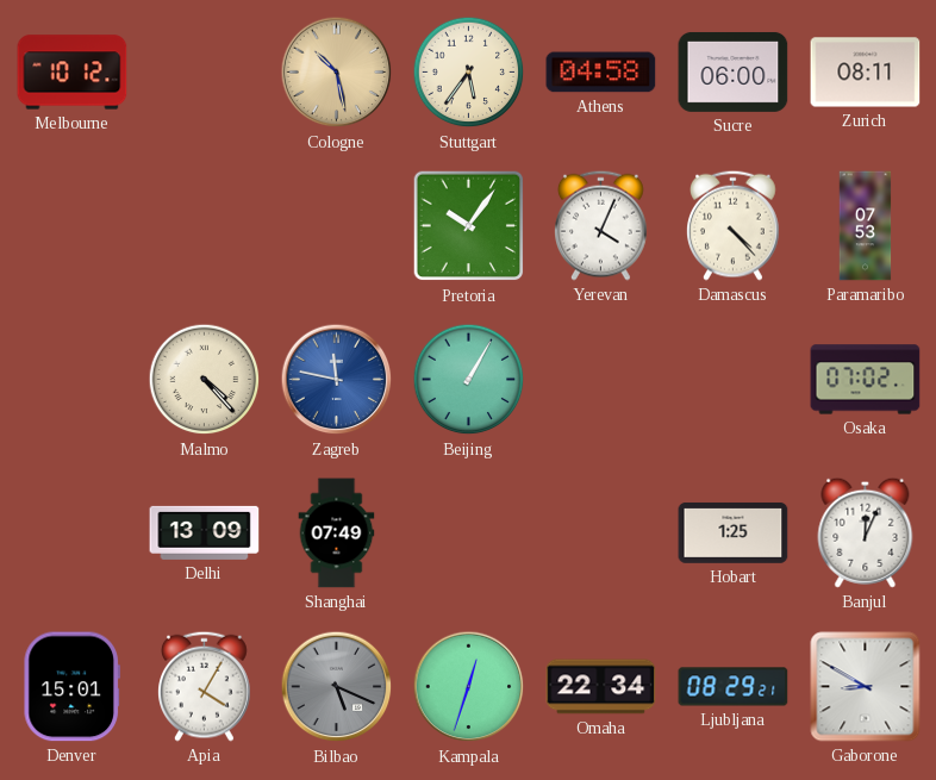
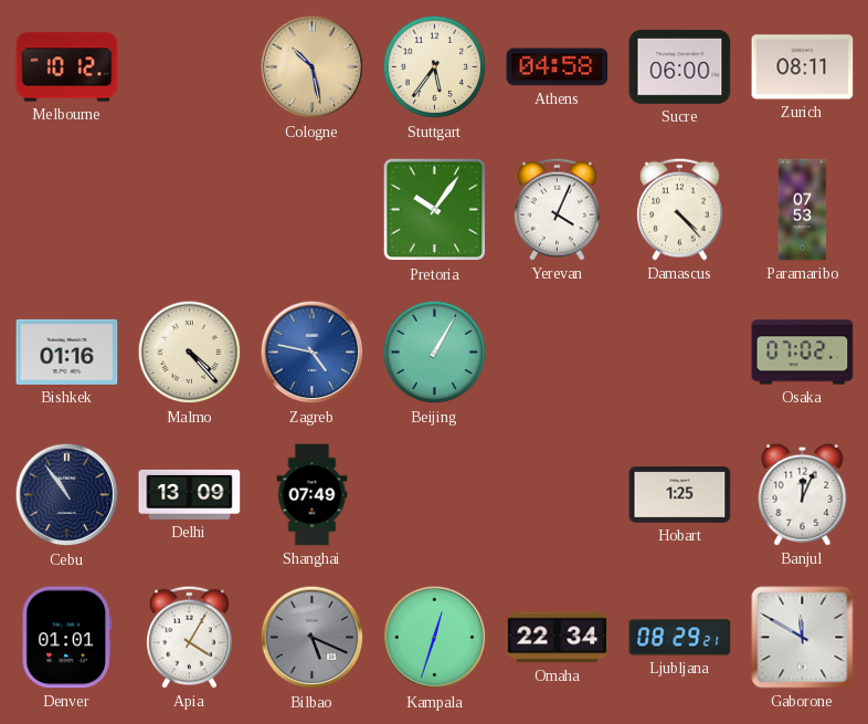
Bishkek: none -> 01:16 (67, 351)
Zagreb: 11:47 -> 4:47 (313, 353)
Cebu: none -> 10:54 (67, 495)
Denver: 15:01 -> 01:01 (66, 638)
Gaborone: 8:50 -> 11:50 (803, 638)
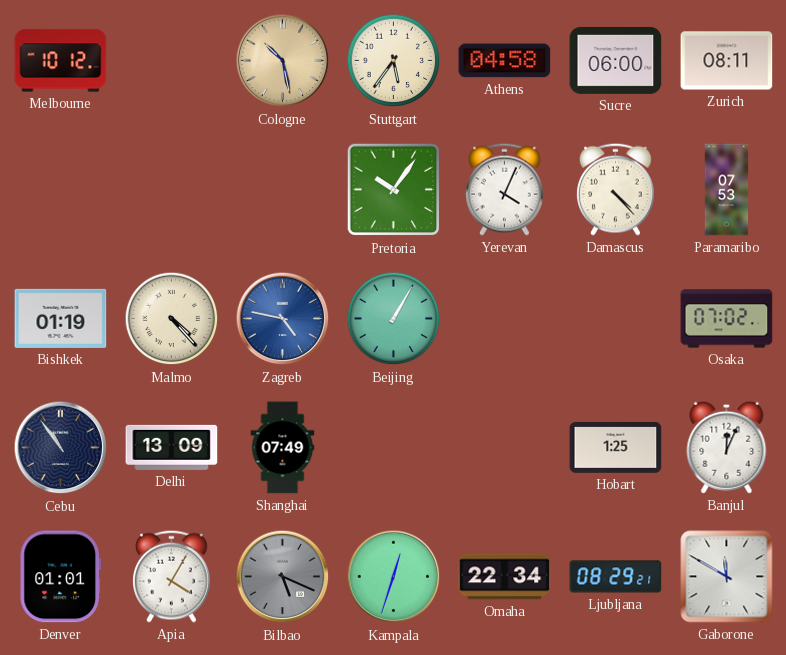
Bishkek: 01:16 -> 01:19 (61, 318)
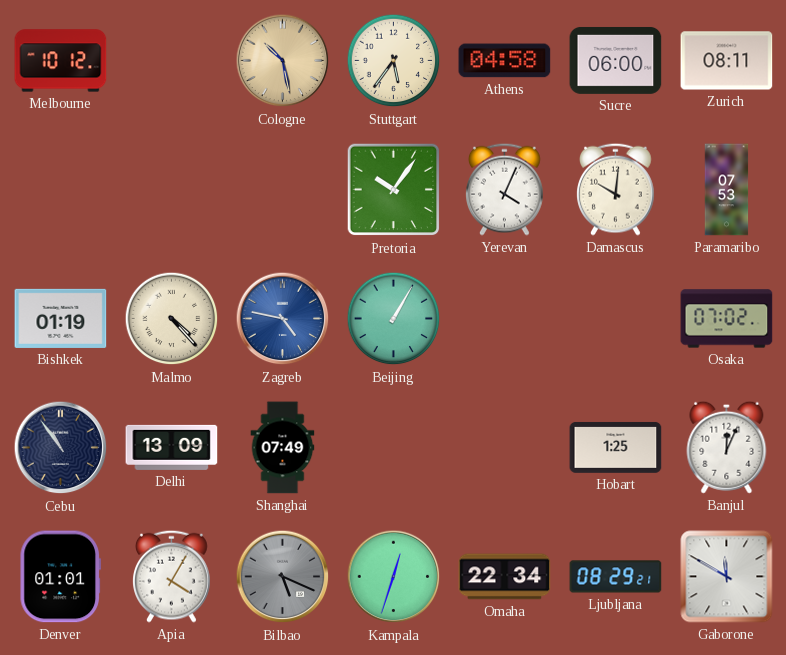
Damascus: 4:23 -> 10:01 (616, 189)
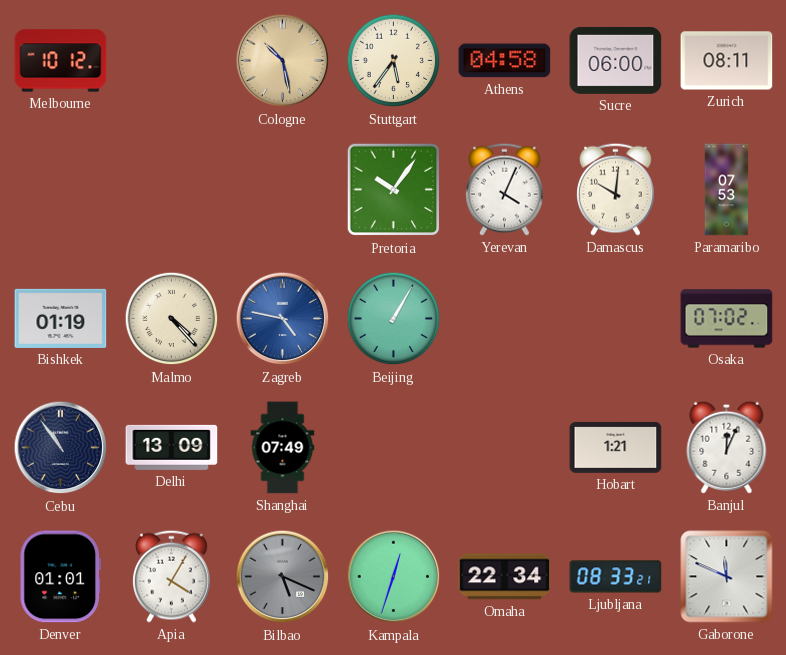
Hobart: 1:25 -> 1:21 (616, 447)
Ljubljana: 08:29 -> 08:33 (616, 577)
Gaborone: 11:50 -> 11:49 (727, 577)
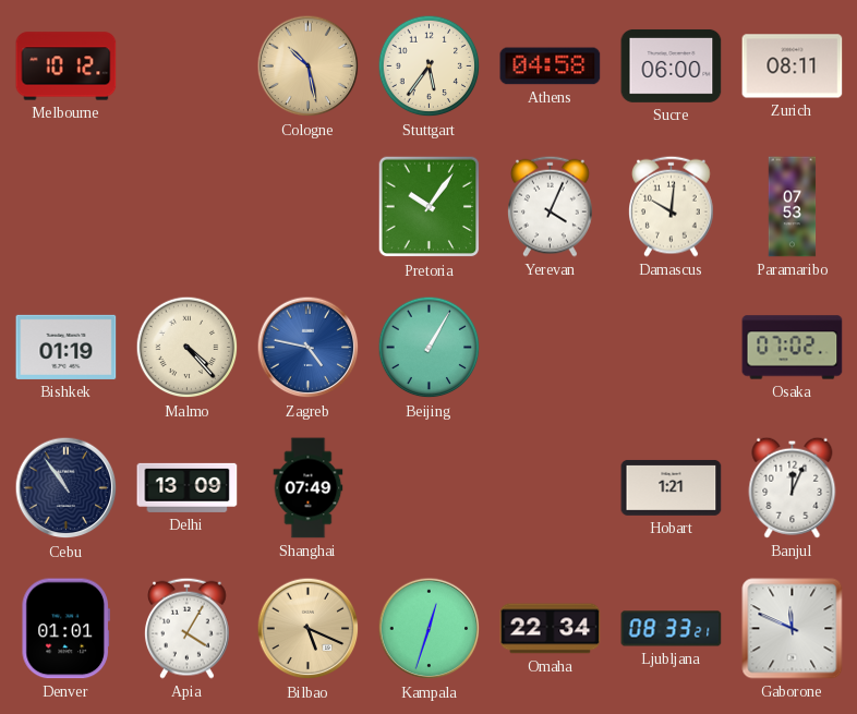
Bilbao dial: grey -> champagne (309, 629)
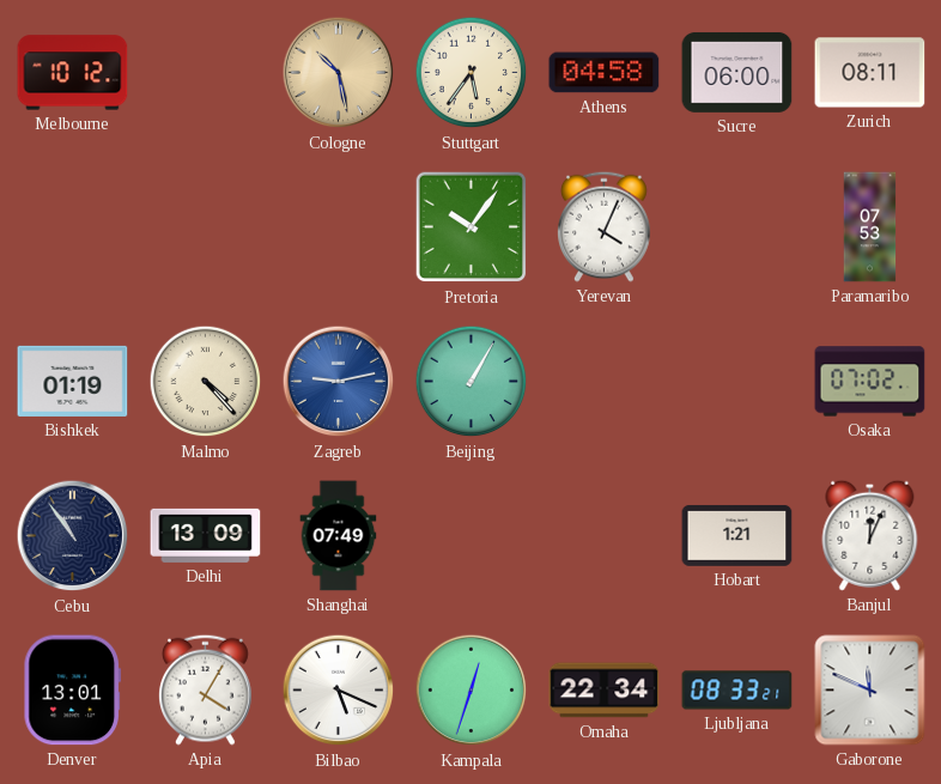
Damascus: 10:01 -> none (672, 206)
Zagreb: 4:47 -> 9:13 (339, 382)
Denver: 01:01 -> 13:01 (72, 691)
Bilbao dial: champagne -> white (339, 691)
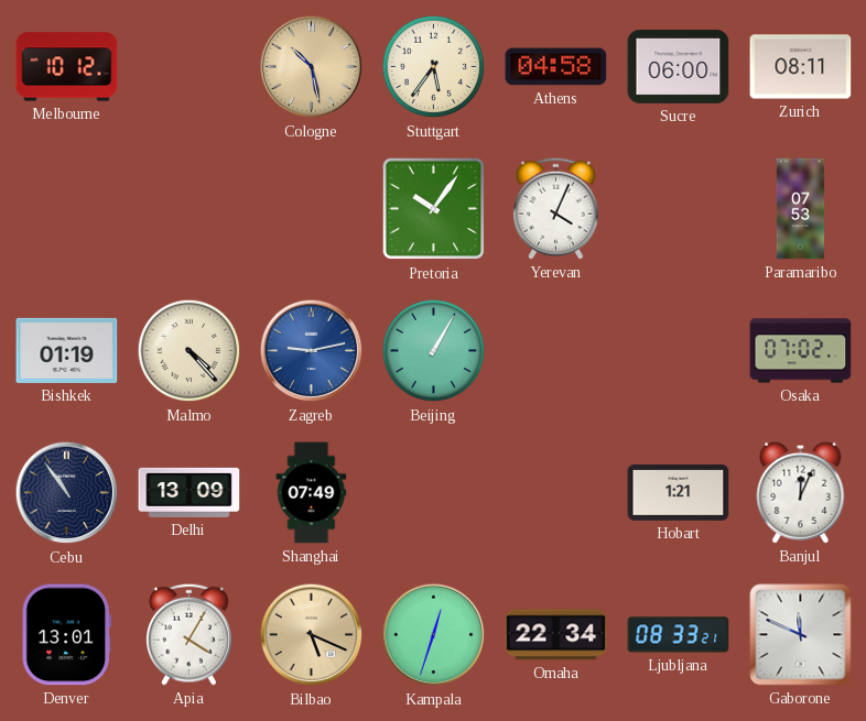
Bilbao dial: white -> champagne (312, 635)
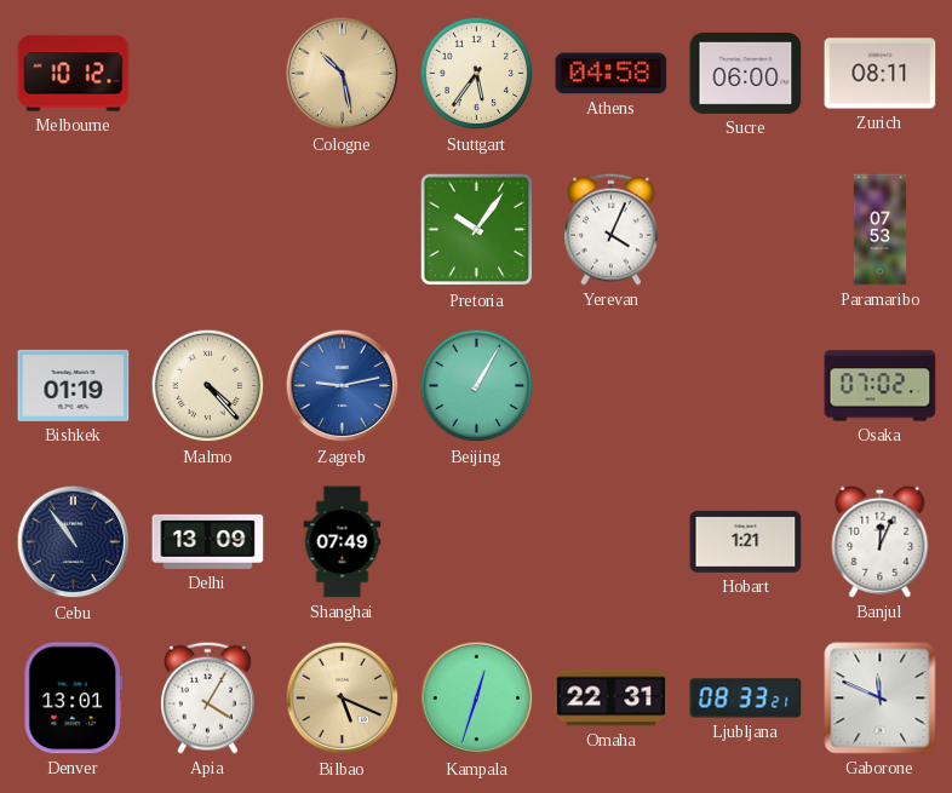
Omaha: 22:34 -> 22:31 (612, 699)
